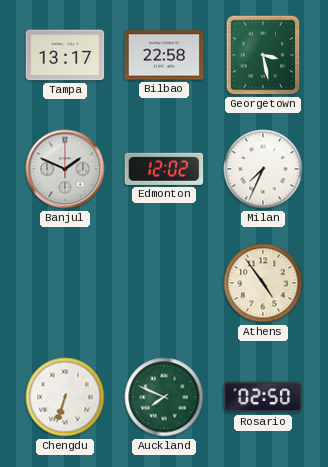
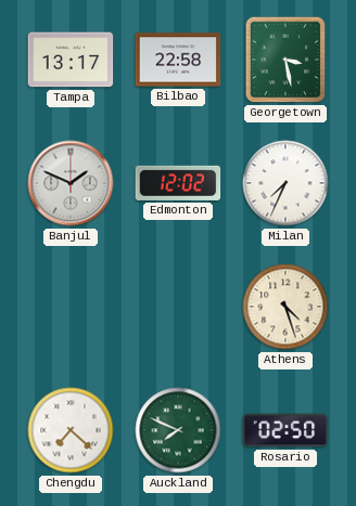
Athens: 4:54 -> 4:27 (285, 307)
Chengdu: 6:33 -> 7:22 (71, 430)
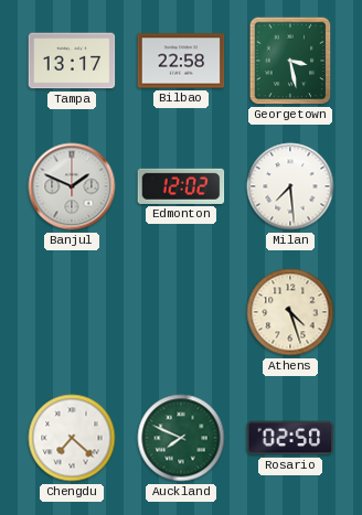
Milan: 7:34 -> 7:29 (290, 186)
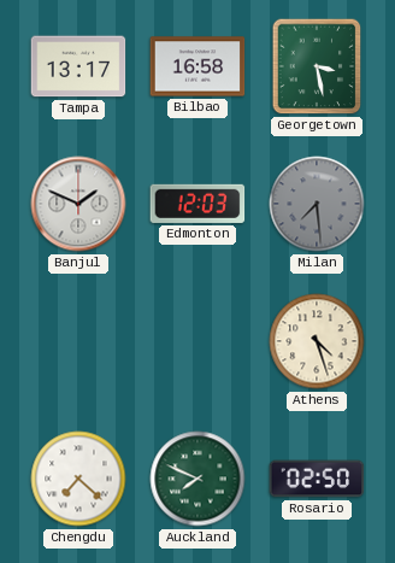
Bilbao: 22:58 -> 16:58 (197, 66)
Edmonton: 12:02 -> 12:03 (197, 204)
Milan dial: white -> grey (317, 204)
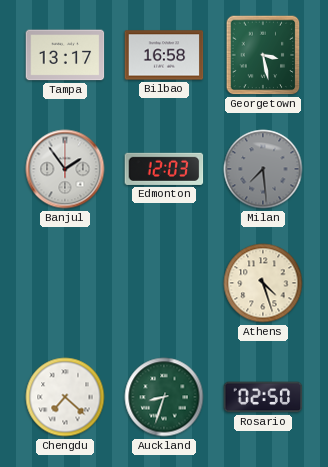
Banjul: 1:49 -> 1:54 (65, 169)
Auckland: 7:49 -> 8:33 (164, 397)
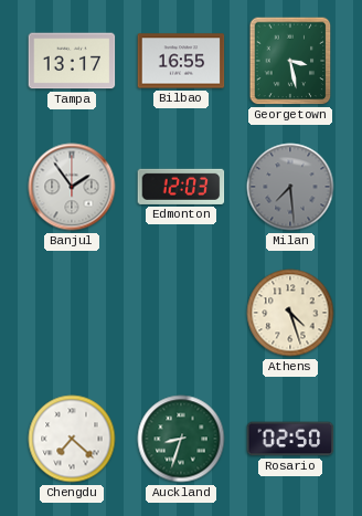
Bilbao: 16:58 -> 16:55 (181, 61)
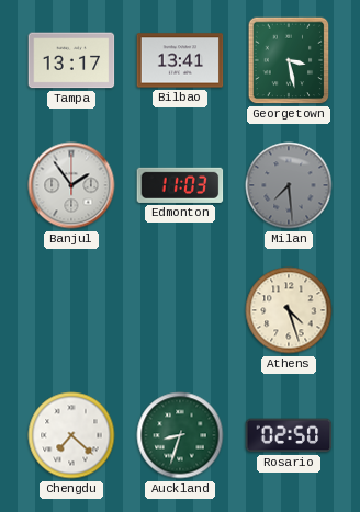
Bilbao: 16:55 -> 13:41 (180, 60)
Edmonton: 12:03 -> 11:03 (180, 185)
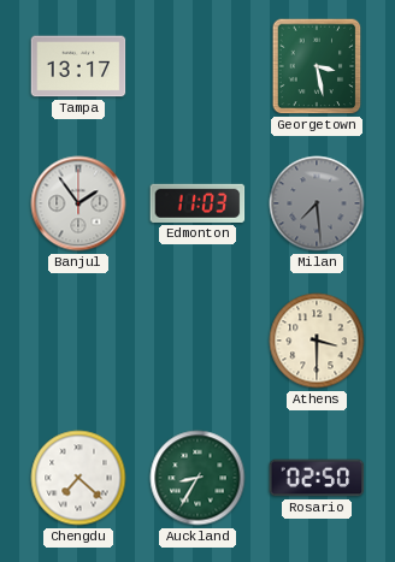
Bilbao: 13:41 -> none (180, 60)
Athens: 4:27 -> 3:30 (317, 341)
Auckland: 8:33 -> 8:35 (197, 478)
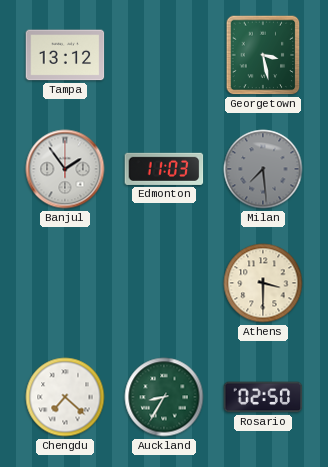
Tampa: 13:17 -> 13:12 (65, 55)
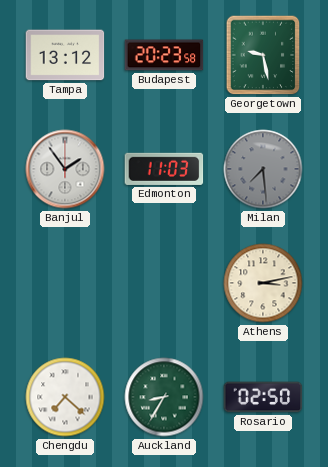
Budapest: none -> 20:23 (164, 55)
Georgetown: 3:28 -> 9:28 (263, 55)
Athens: 3:30 -> 3:13 (263, 283)
